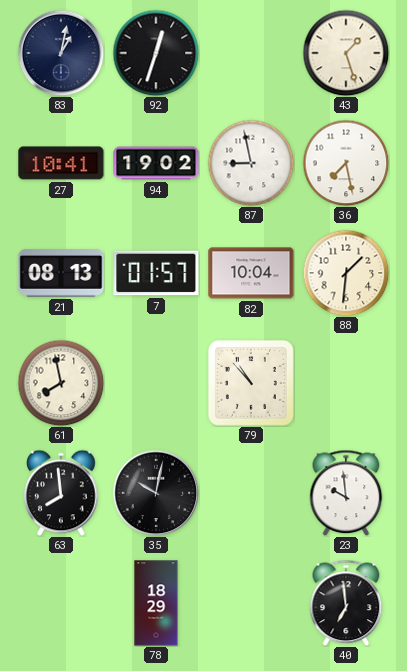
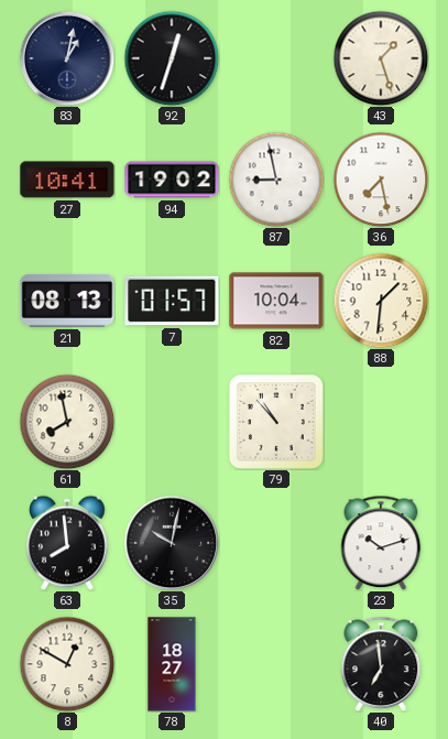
23: 9:59 -> 10:12 (381, 543)
8: none -> 12:50 (67, 664)
78: 18:29 -> 18:27 (172, 664)
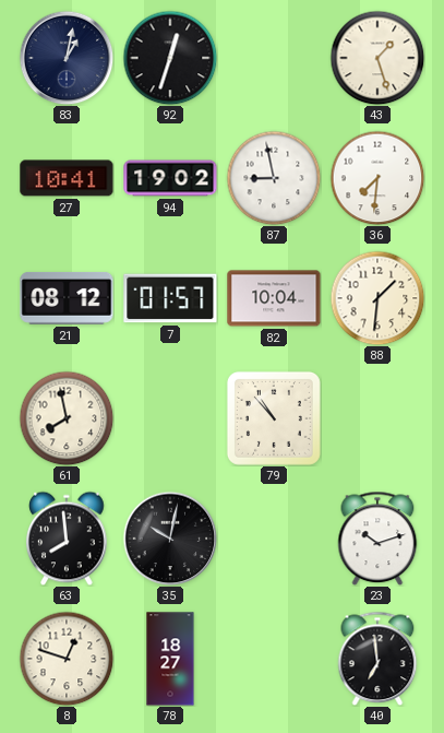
36: 7:28 -> 7:31 (377, 178)
21: 08:13 -> 08:12 (67, 298)
8: 12:50 -> 12:48 (67, 659)
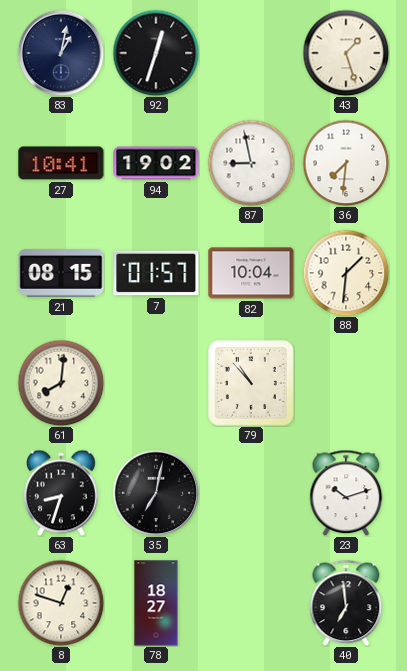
21: 08:12 -> 08:15 (61, 273)
61: 7:58 -> 8:01 (61, 383)
63: 7:59 -> 8:33 (61, 493)
35: 10:02 -> 7:02 (156, 493)
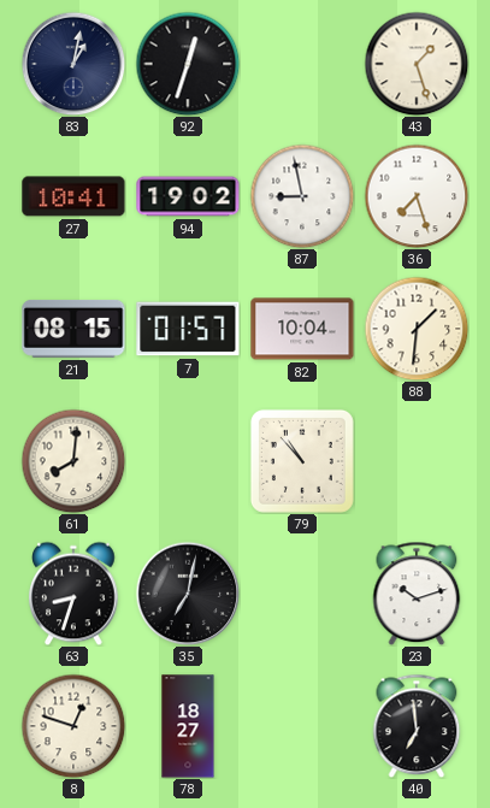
36: 7:31 -> 7:27 (417, 196)
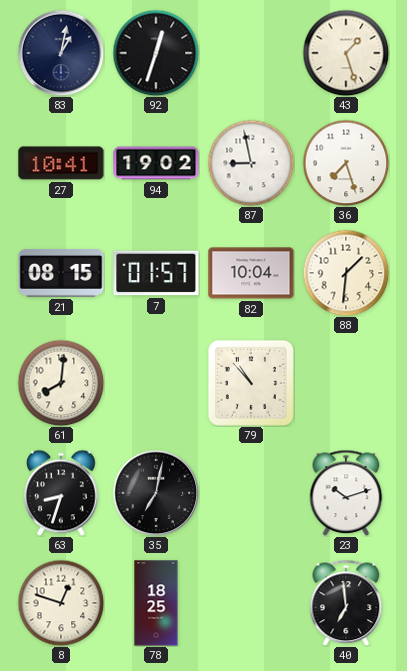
78: 18:27 -> 18:25 (156, 603)
